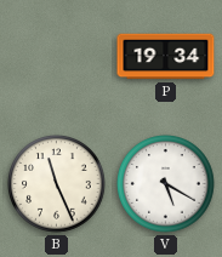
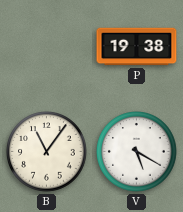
P: 19:34 -> 19:38 (137, 47)
B: 11:26 -> 11:06 (47, 152)
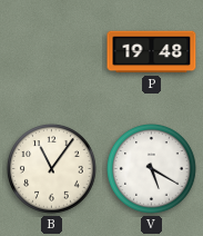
P: 19:38 -> 19:48 (152, 52)
